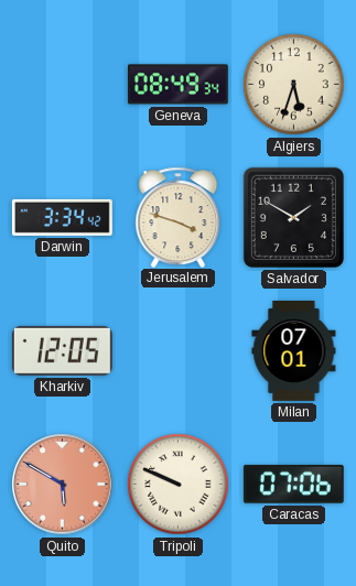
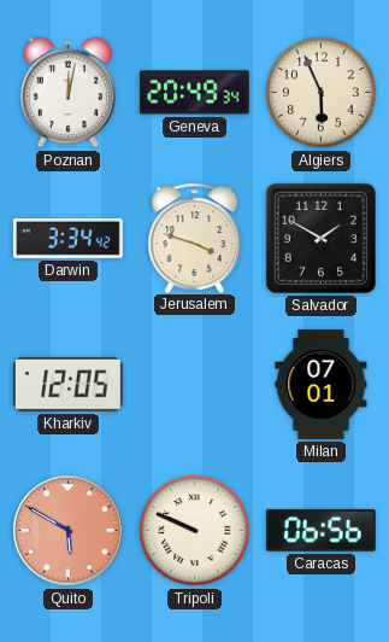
Poznan: none -> 12:02 (67, 93)
Geneva: 08:49 -> 20:49 (194, 93)
Algiers: 5:33 -> 5:56 (322, 93)
Caracas: 07:06 -> 06:56 (320, 530)
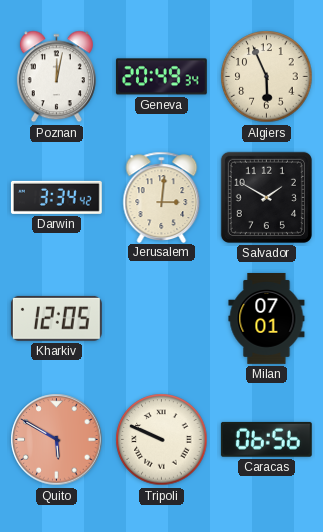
Jerusalem: 3:48 -> 3:01 (162, 197)
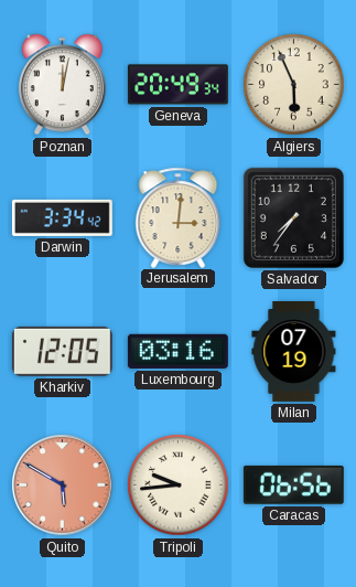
Salvador: 1:50 -> 7:36 (293, 217)
Luxembourg: none -> 03:16 (177, 351)
Milan: 07:01 -> 07:19 (294, 351)
Tripoli: 9:49 -> 9:44 (179, 485)
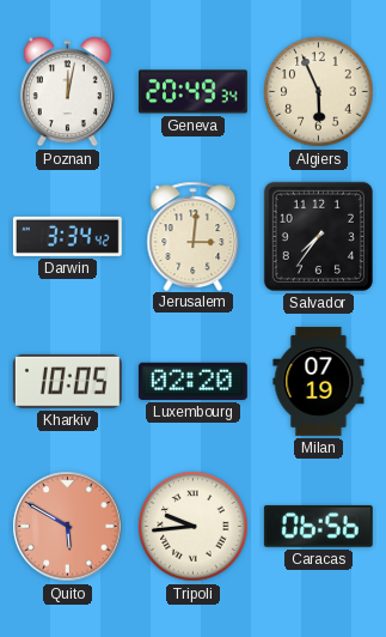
Kharkiv: 12:05 -> 10:05 (67, 381)
Luxembourg: 03:16 -> 02:20 (192, 381)
